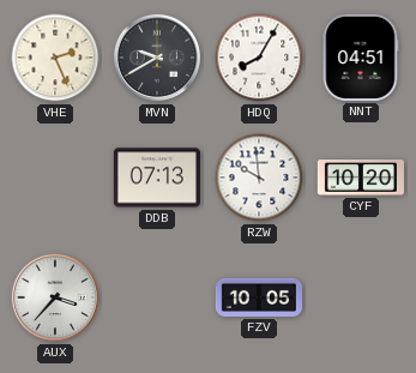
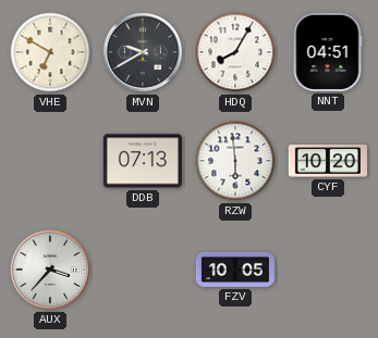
VHE: 2:26 -> 6:50 (50, 52)
RZW: 9:59 -> 5:59 (235, 161)
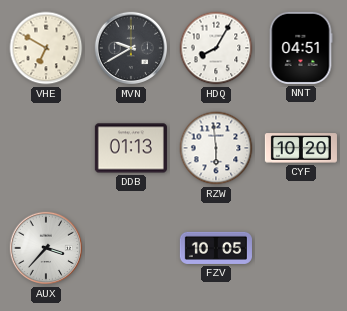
DDB: 07:13 -> 01:13 (131, 148)
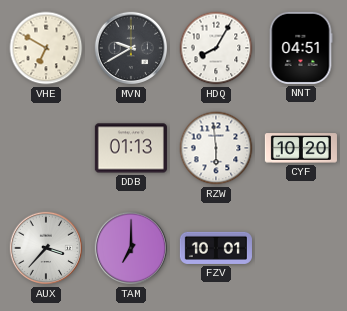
TAM: none -> 7:00 (131, 248)
FZV: 10:05 -> 10:01 (216, 248)
